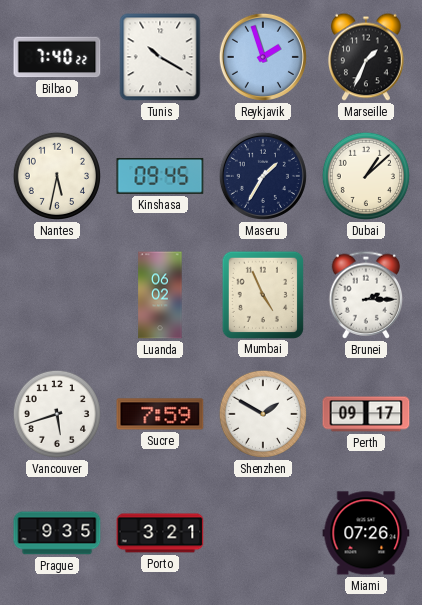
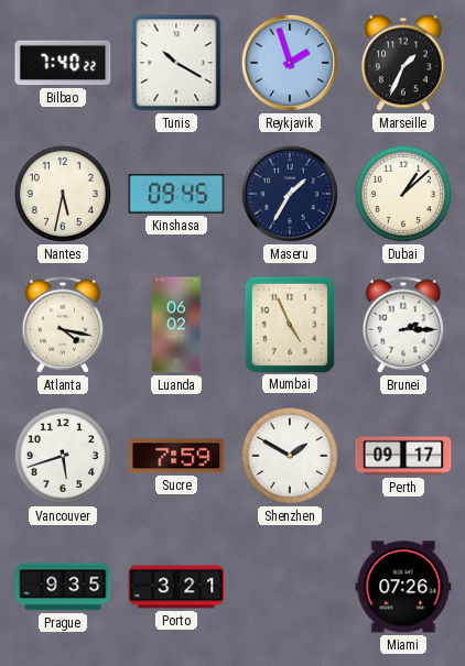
Atlanta: none -> 4:17 (63, 325)
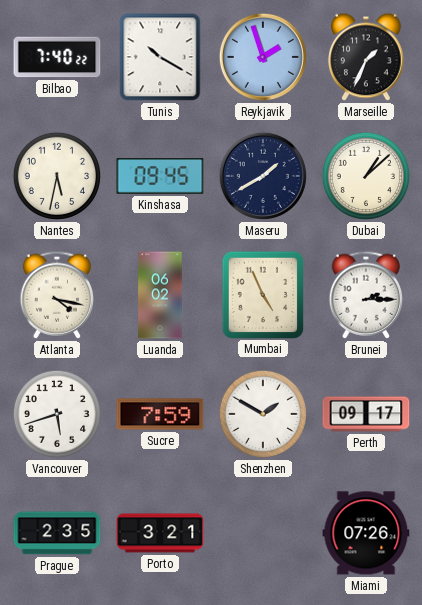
Maseru: 1:35 -> 1:40 (263, 176)
Prague: 9:35 -> 2:35 (57, 533)
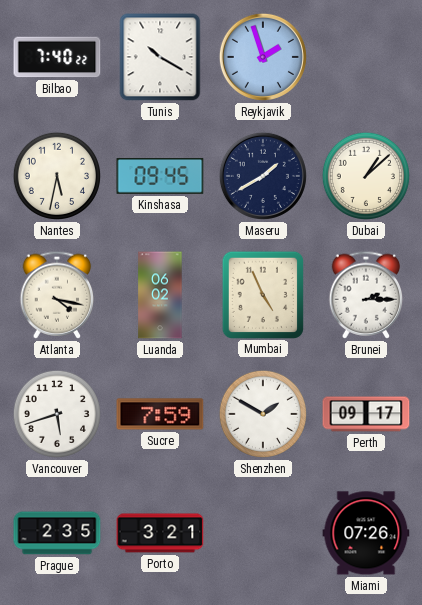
Marseille: 1:34 -> none (366, 57)
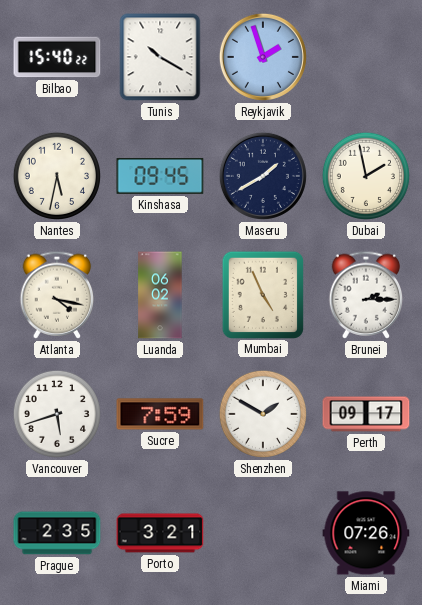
Bilbao: 7:40 -> 15:40 (57, 57)
Dubai: 1:08 -> 1:58 (366, 176)
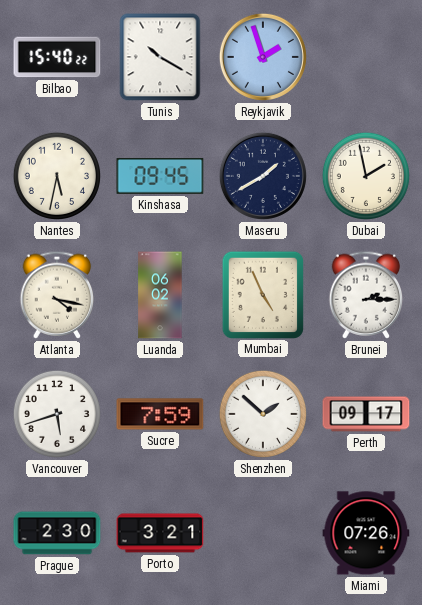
Shenzhen: 1:50 -> 1:52 (263, 414)
Prague: 2:35 -> 2:30 (57, 533)
